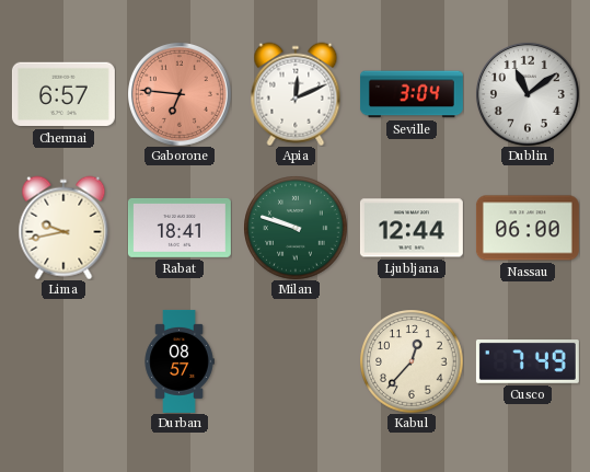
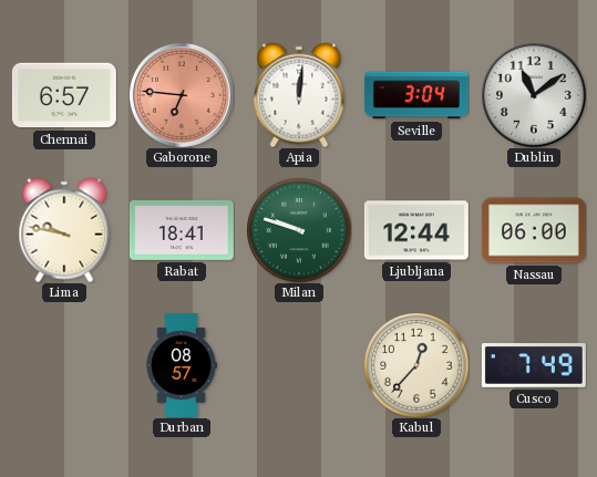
Apia: 12:11 -> 12:01 (299, 95)
Lima: 9:43 -> 9:47 (64, 230)
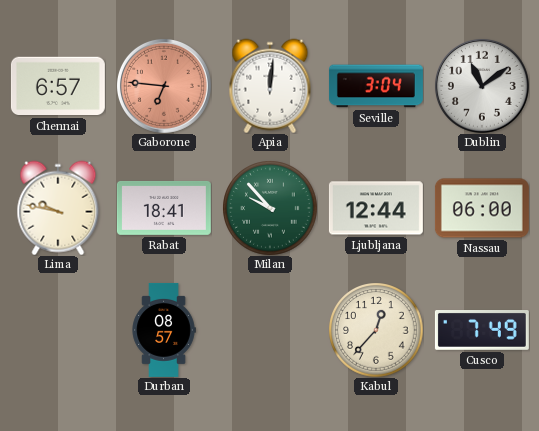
Milan: 9:48 -> 9:53 (270, 208)
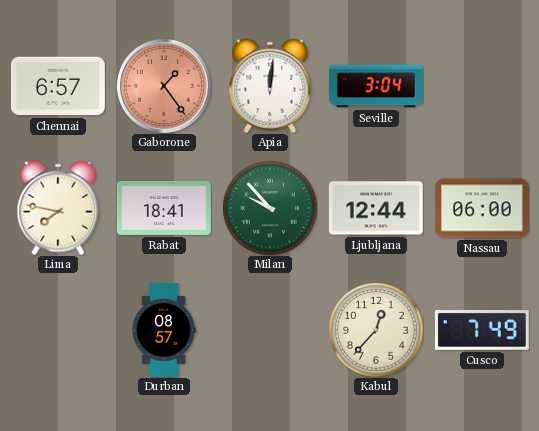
Gaborone: 6:46 -> 1:24 (164, 86)
Dublin: 11:09 -> none (482, 86)
Lima: 9:47 -> 7:47 (58, 208)
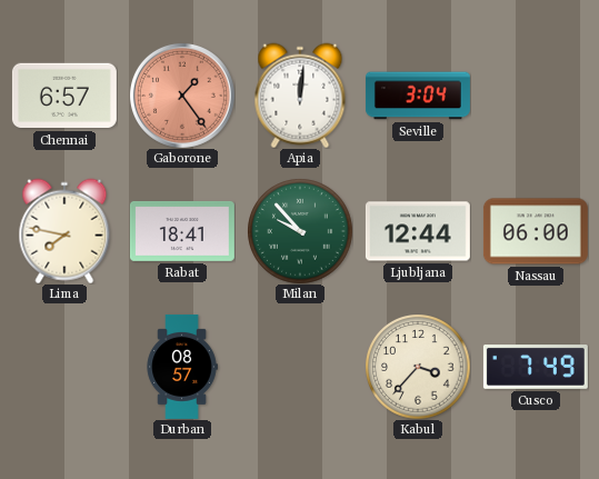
Kabul: 12:37 -> 3:37 (418, 367)
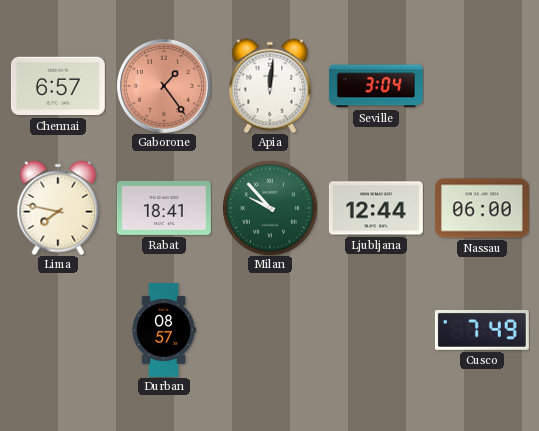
Kabul: 3:37 -> none (418, 367)
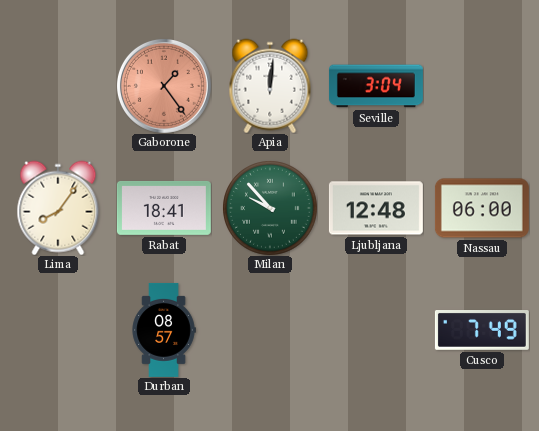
Chennai: 6:57 -> none (58, 86)
Lima: 7:47 -> 8:06 (58, 208)
Ljubljana: 12:44 -> 12:48 (376, 208)
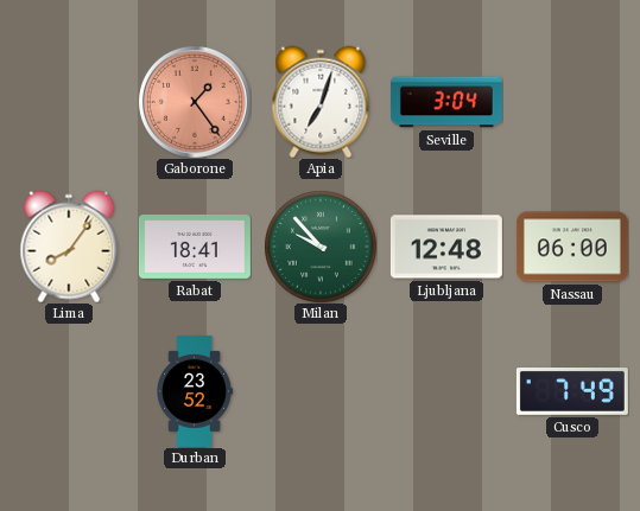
Apia: 12:01 -> 7:03 (321, 102)
Durban: 08:57 -> 23:52 (195, 391)
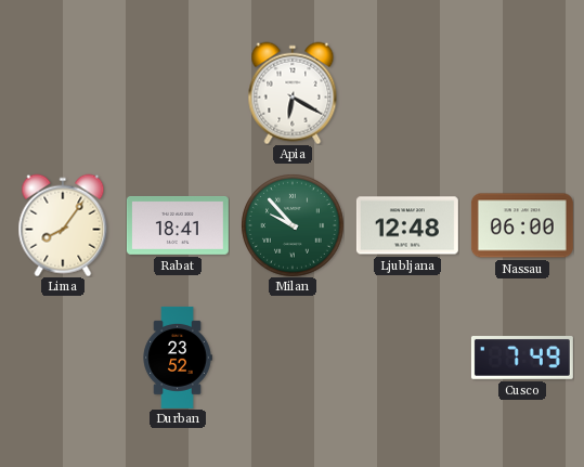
Gaborone: 1:24 -> none (195, 102)
Apia: 7:03 -> 6:20 (293, 93)
Seville: 3:04 -> none (446, 102)
